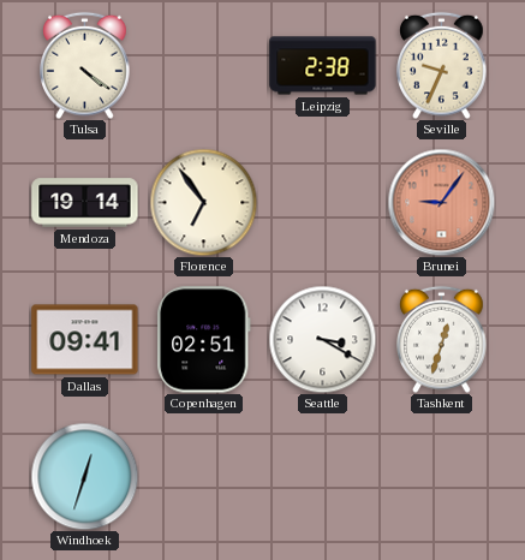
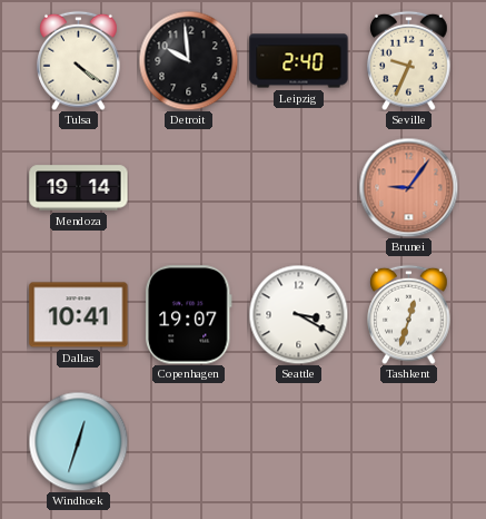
Detroit: none -> 9:59 (188, 60)
Leipzig: 2:38 -> 2:40 (299, 61)
Florence: 6:54 -> none (203, 202)
Dallas: 09:41 -> 10:41 (79, 315)
Copenhagen: 02:51 -> 19:07 (189, 315)
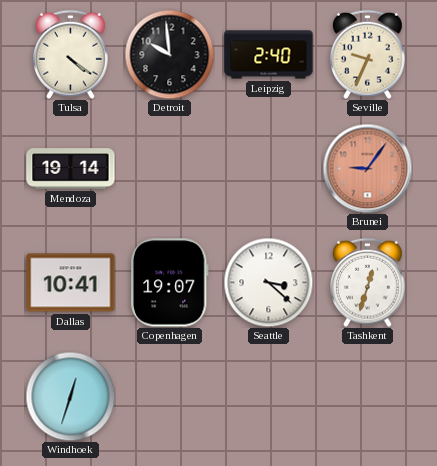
Seattle: 3:20 -> 3:22 (268, 282)
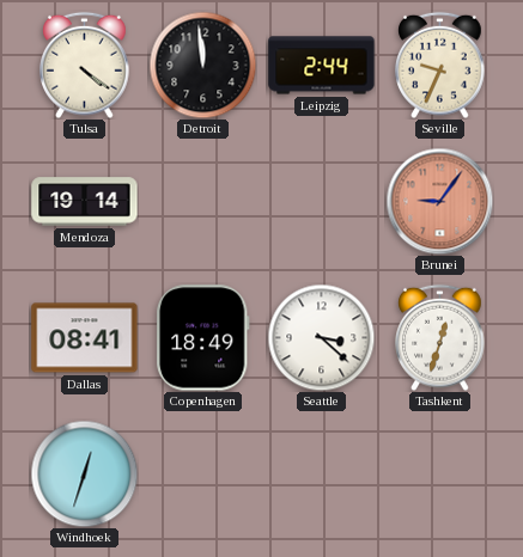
Detroit: 9:59 -> 11:59 (202, 65)
Leipzig: 2:40 -> 2:44 (322, 66)
Dallas: 10:41 -> 08:41 (85, 338)
Copenhagen: 19:07 -> 18:49 (203, 338)
